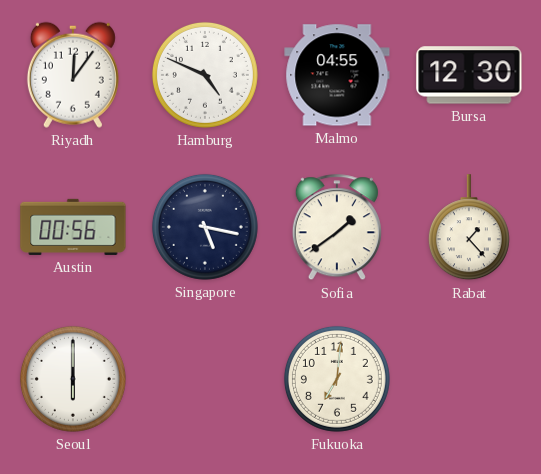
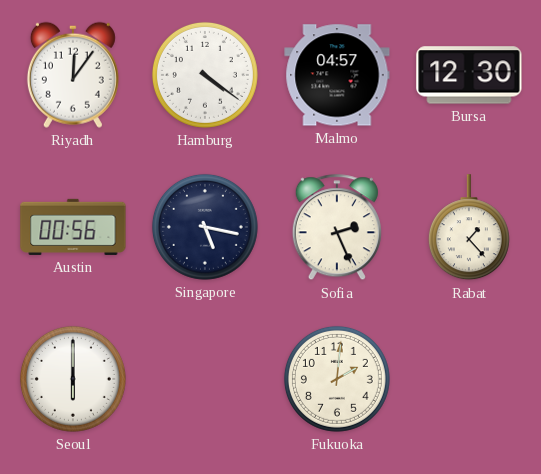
Hamburg: 4:49 -> 4:21 (205, 75)
Malmo: 04:55 -> 04:57 (337, 75)
Sofia: 1:39 -> 2:26 (337, 228)
Fukuoka: 7:01 -> 2:01 (337, 379)
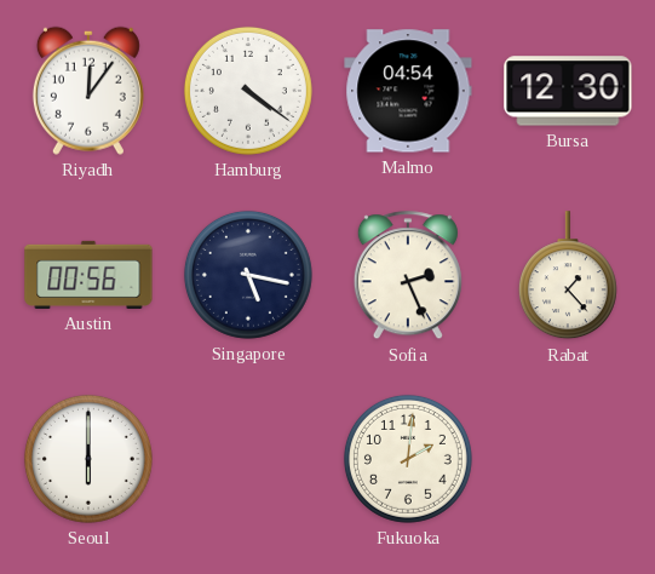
Malmo: 04:57 -> 04:54 (408, 91)
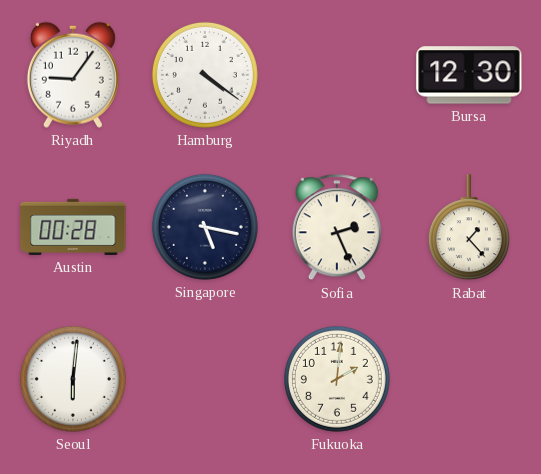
Riyadh: 12:06 -> 9:06 (73, 75)
Malmo: 04:54 -> none (408, 91)
Austin: 00:56 -> 00:28 (73, 227)
Seoul: 6:00 -> 6:01 (73, 379)
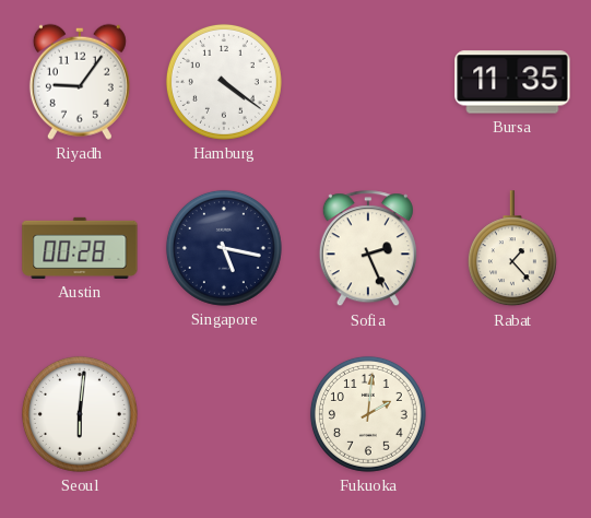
Bursa: 12:30 -> 11:35 (512, 82)
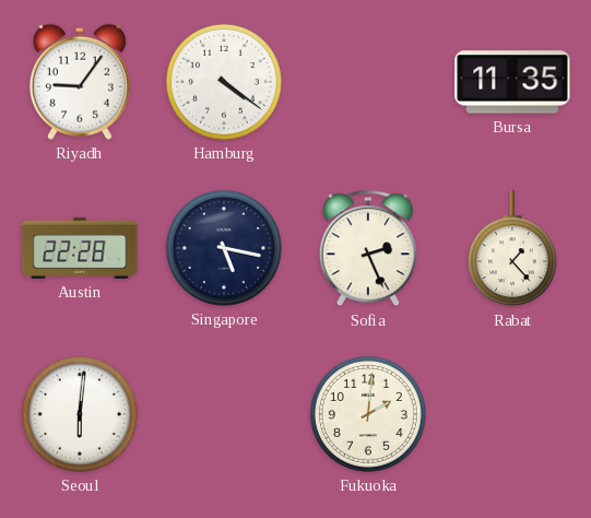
Austin: 00:28 -> 22:28 (80, 248)
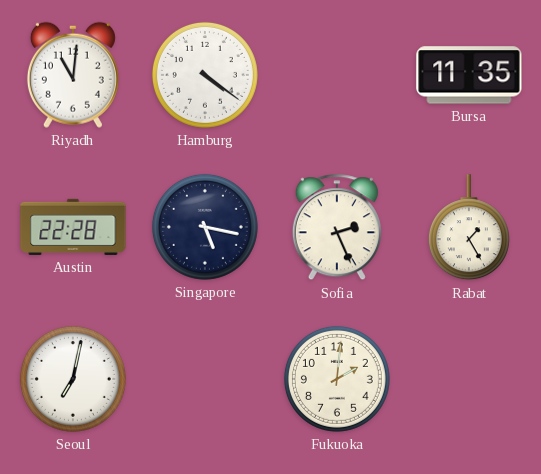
Riyadh: 9:06 -> 11:01 (73, 75)
Rabat: 1:23 -> 1:25 (469, 228)
Seoul: 6:01 -> 7:02 (73, 379)
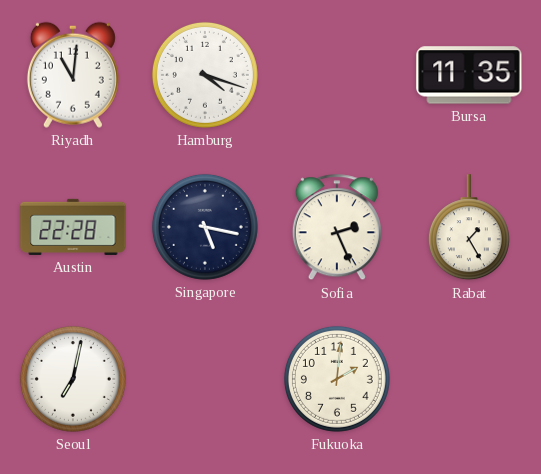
Hamburg: 4:21 -> 4:18 (205, 75)
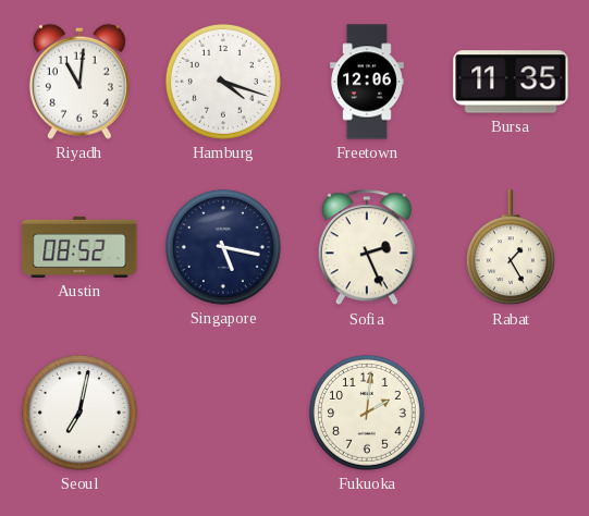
Freetown: none -> 12:06 (367, 82)
Austin: 22:28 -> 08:52 (79, 247)
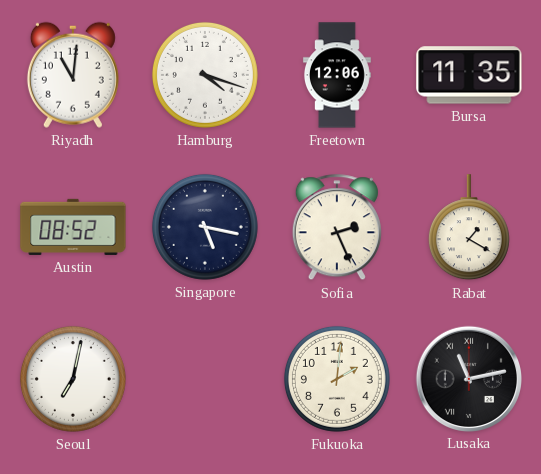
Rabat: 1:25 -> 1:20 (469, 228)
Lusaka: none -> 11:13 (468, 378)
